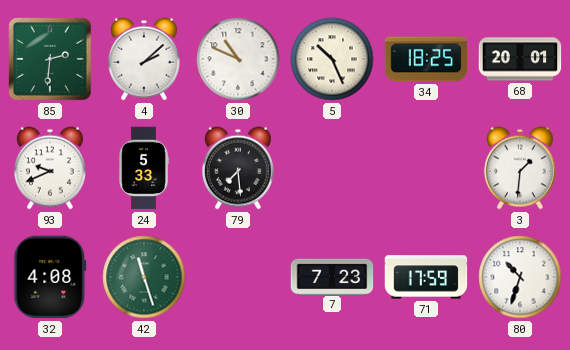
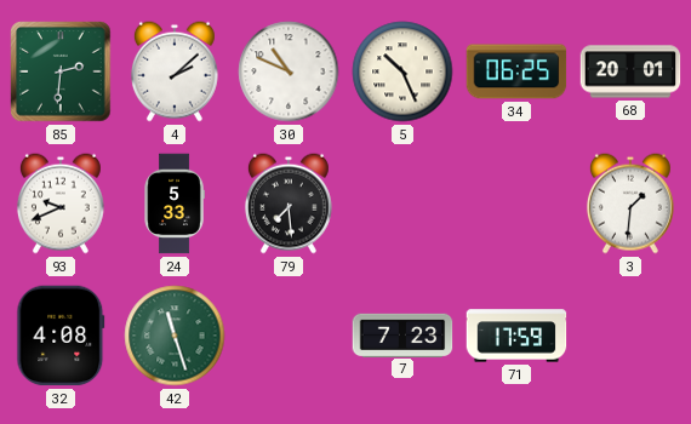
34: 18:25 -> 06:25 (516, 71)
80: 10:33 -> none (520, 277)
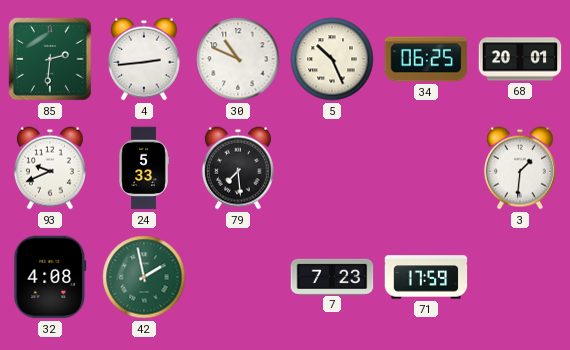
4: 2:08 -> 2:44 (144, 59)
42: 11:27 -> 1:58 (144, 277)
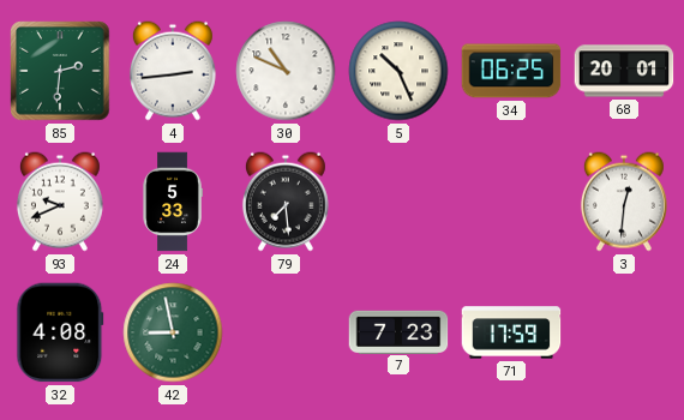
3: 1:31 -> 12:31 (624, 202)
42: 1:58 -> 8:58 (173, 332)
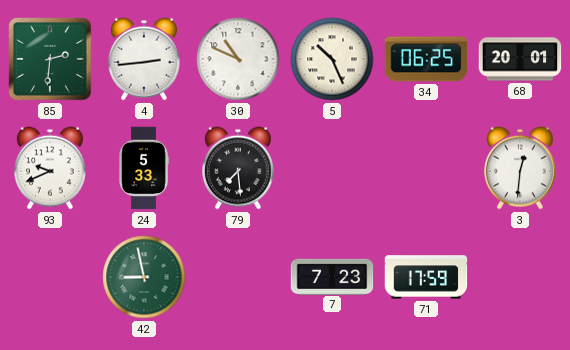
32: 4:08 -> none (60, 332)
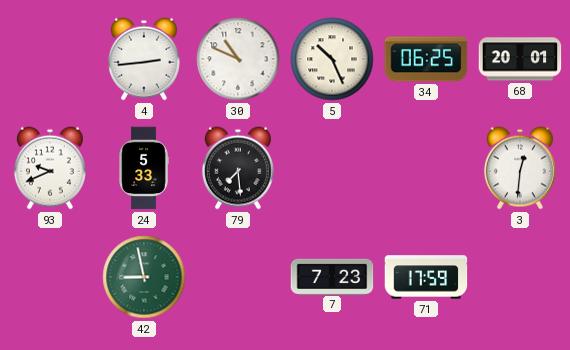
85: 2:31 -> none (50, 59)
